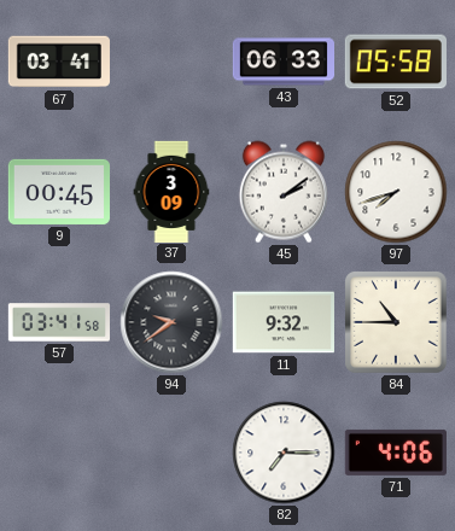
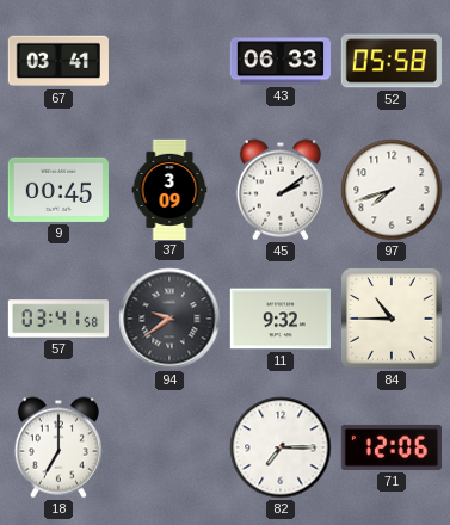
18: none -> 7:00 (58, 447)
71: 4:06 -> 12:06 (392, 447)
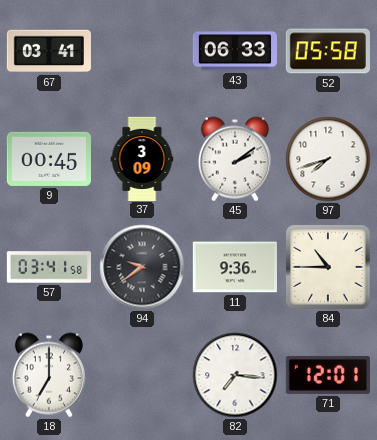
11: 9:32 -> 9:36 (235, 267)
82: 7:15 -> 7:16 (235, 375)
71: 12:06 -> 12:01 (328, 375)
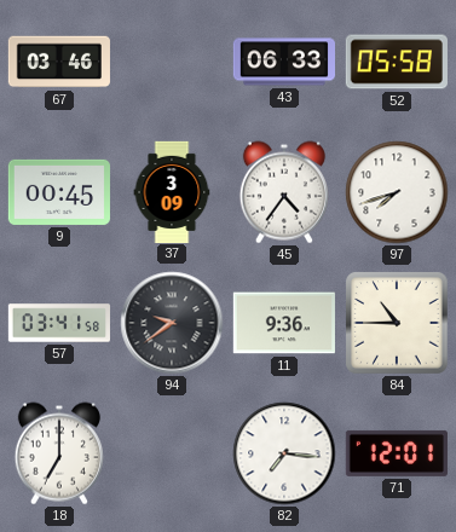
67: 03:41 -> 03:46 (59, 62)
45: 2:09 -> 4:36 (284, 192)
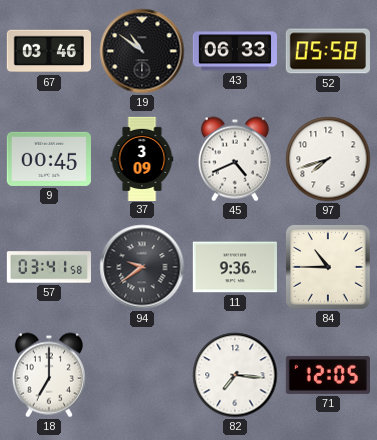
19: none -> 10:51 (142, 51)
45: 4:36 -> 4:41 (235, 159)
71: 12:01 -> 12:05 (328, 375)
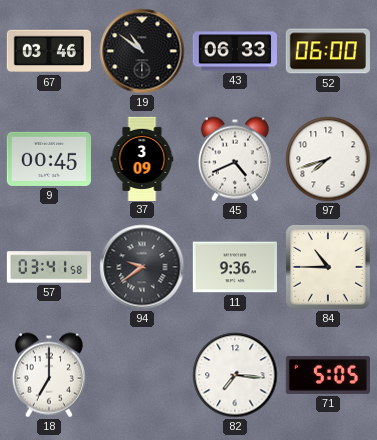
52: 05:58 -> 06:00 (328, 51)
71: 12:05 -> 5:05 (328, 375)
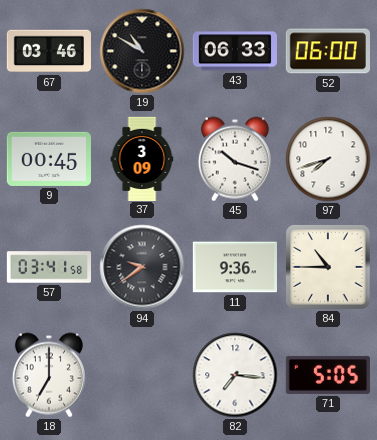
19: 10:51 -> 10:50 (142, 51)
45: 4:41 -> 10:18 (235, 159)
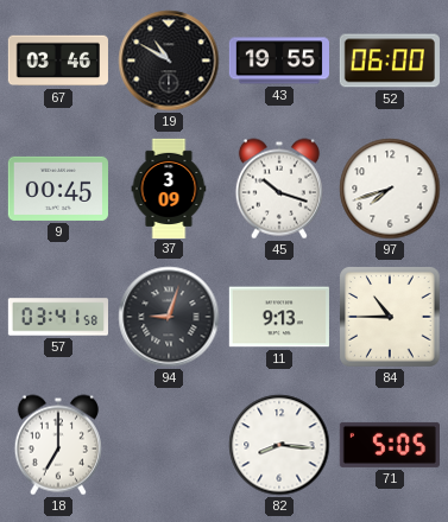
43: 06:33 -> 19:55 (278, 61)
94: 9:39 -> 9:03 (169, 317)
11: 9:36 -> 9:13 (279, 317)
82: 7:16 -> 8:16 (279, 445)
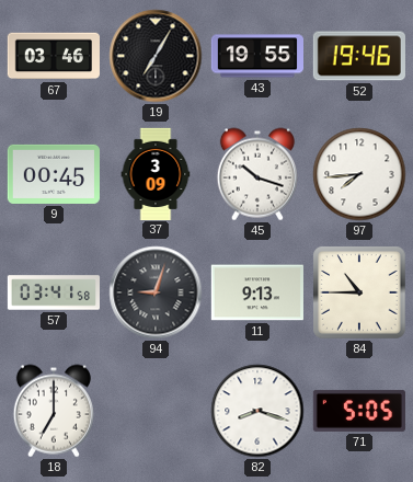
19: 10:50 -> 7:05 (156, 56)
52: 06:00 -> 19:46 (359, 56)
97: 7:42 -> 7:44 (359, 174)
82: 8:16 -> 8:18 (257, 411)
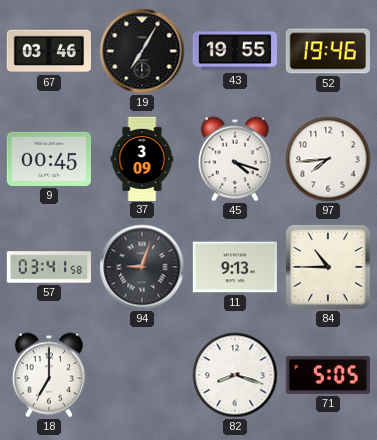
45: 10:18 -> 4:18 (235, 159)
